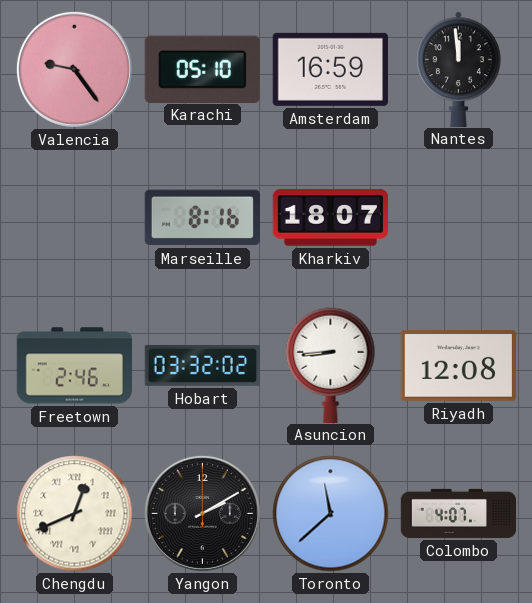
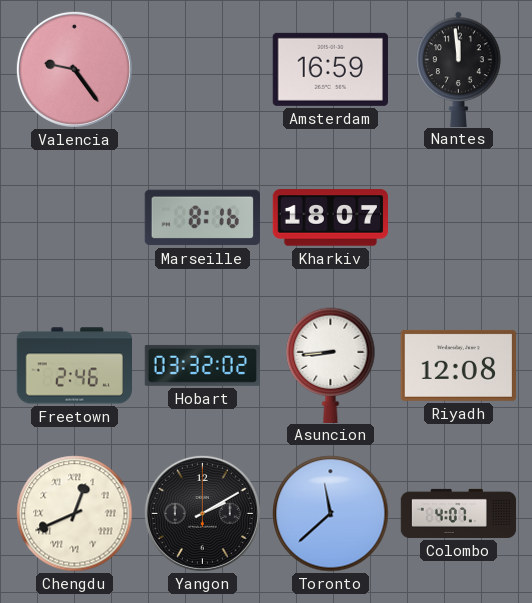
Karachi: 05:10 -> none (202, 69)
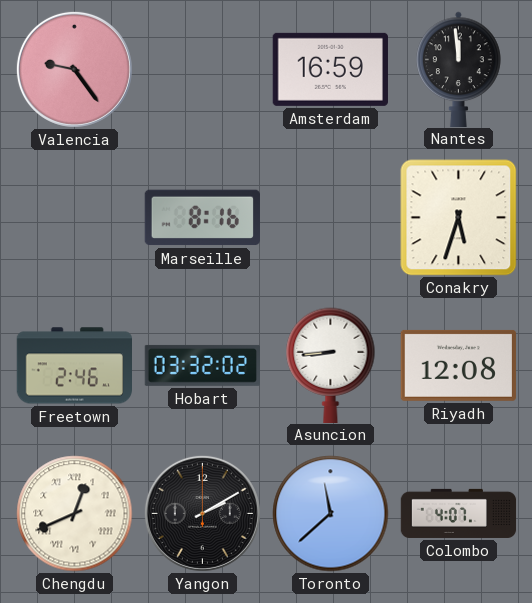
Kharkiv: 18:07 -> none (330, 218)
Conakry: none -> 5:33 (459, 218)
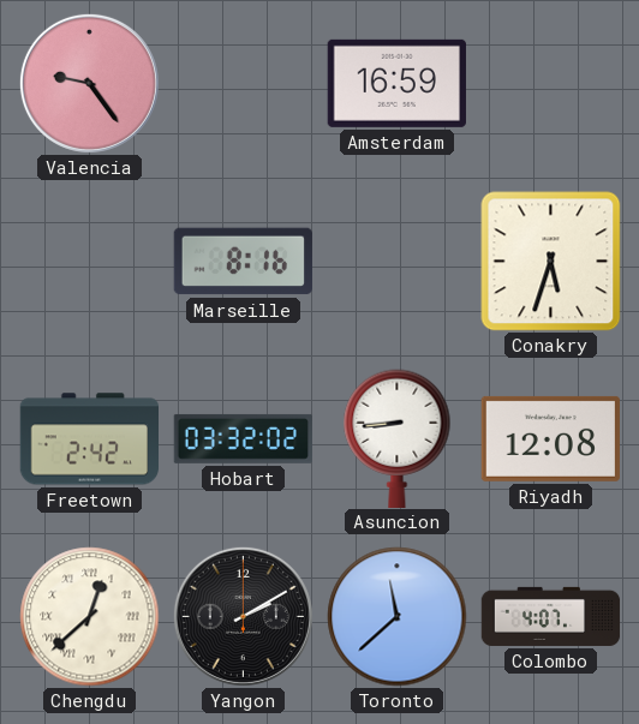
Nantes: 11:59 -> none (459, 69)
Freetown: 2:46 -> 2:42 (89, 439)
Chengdu: 12:41 -> 12:38 (90, 617)
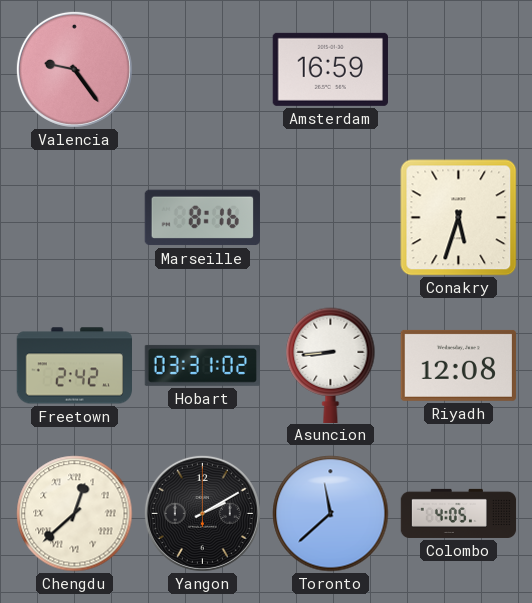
Hobart: 03:32 -> 03:31 (202, 365)
Colombo: 4:07 -> 4:05 (459, 513)
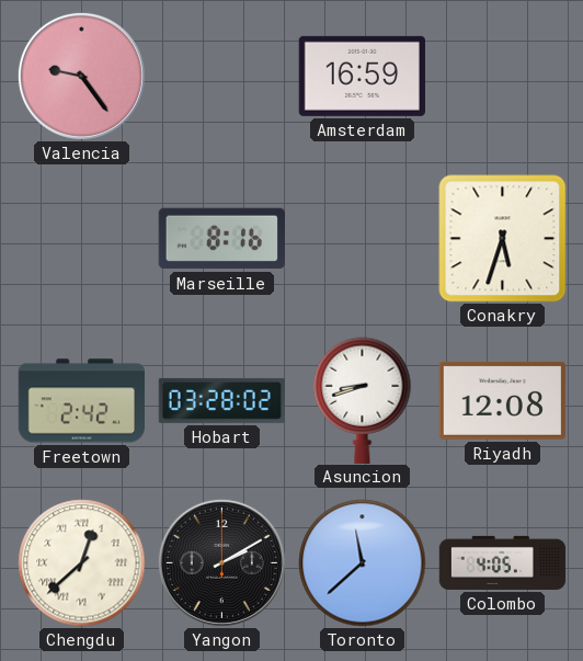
Hobart: 03:31 -> 03:28 (221, 400)
Asuncion: 8:44 -> 8:42 (363, 400)
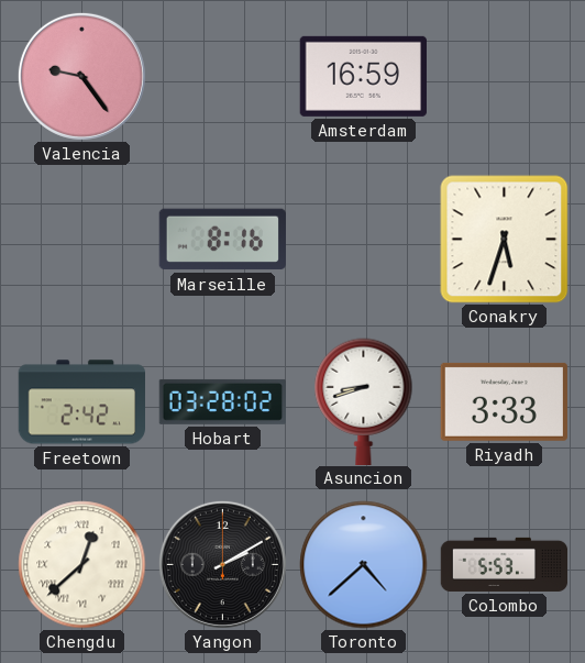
Riyadh: 12:08 -> 3:33 (504, 401)
Toronto: 11:38 -> 4:38 (364, 565)
Colombo: 4:05 -> 5:53 (505, 564)
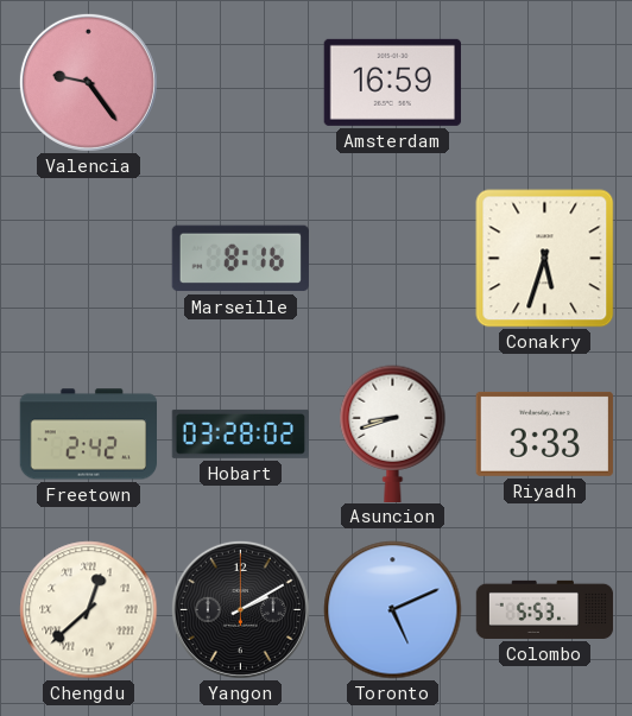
Toronto: 4:38 -> 5:11 (393, 610)
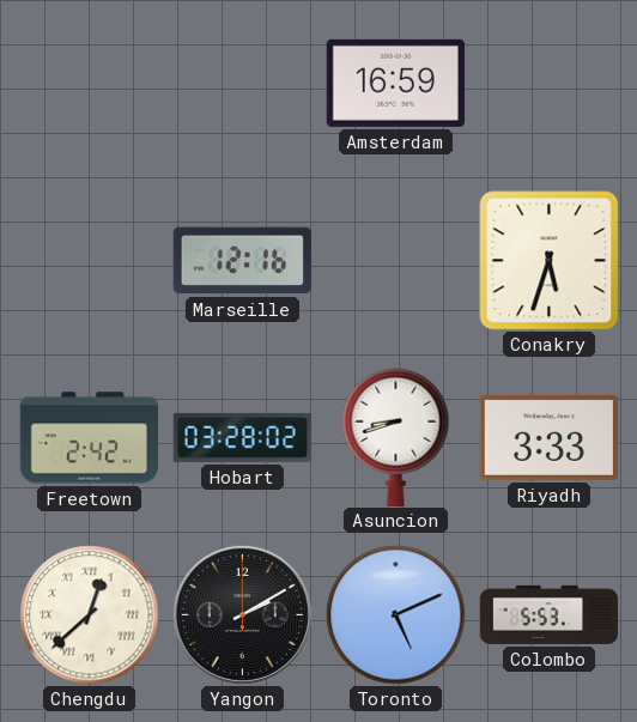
Valencia: 9:24 -> none (88, 82)
Marseille: 8:16 -> 12:16 (242, 261)
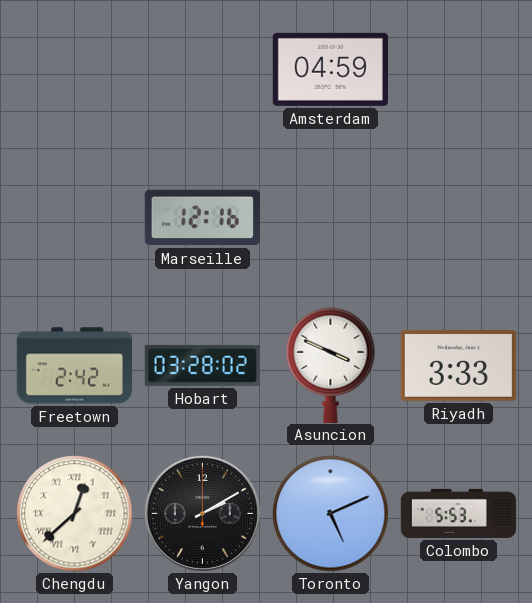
Amsterdam: 16:59 -> 04:59 (330, 69)
Conakry: 5:33 -> none (550, 261)
Asuncion: 8:42 -> 3:49 (331, 365)
